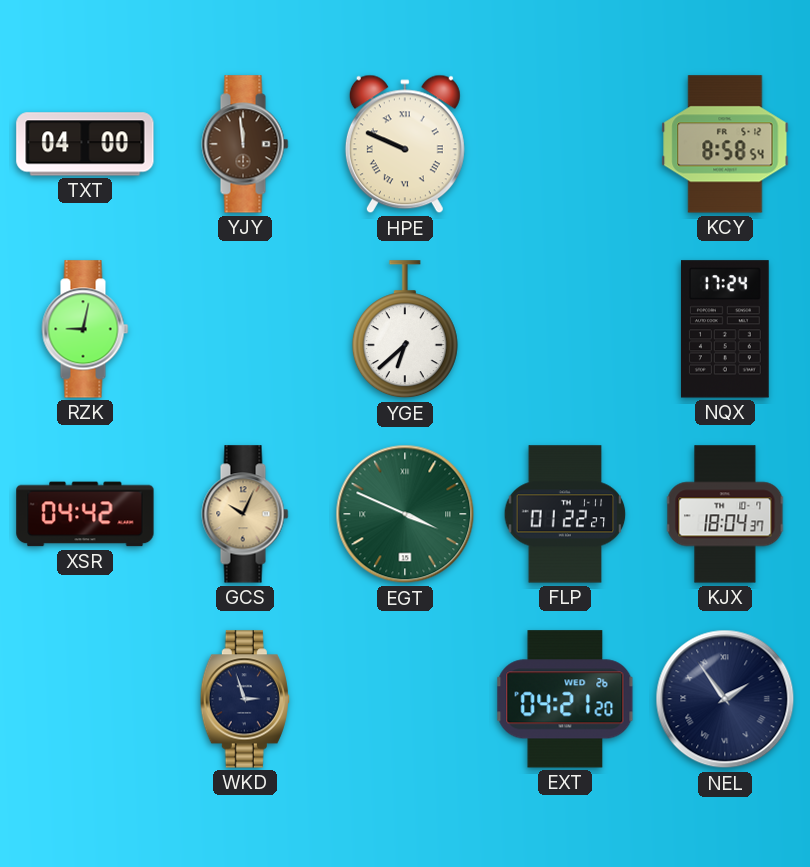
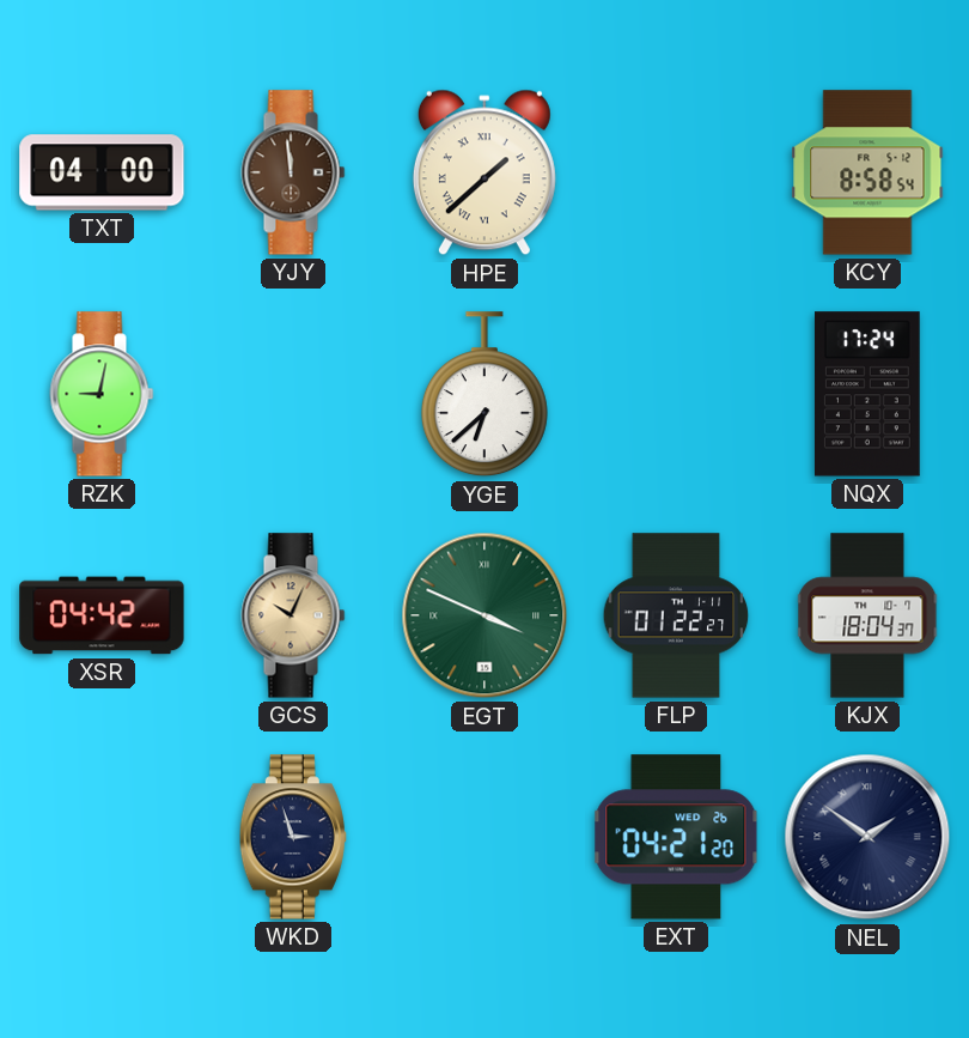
HPE: 9:49 -> 1:38 (484, 172)
NEL: 1:54 -> 1:51 (867, 837)
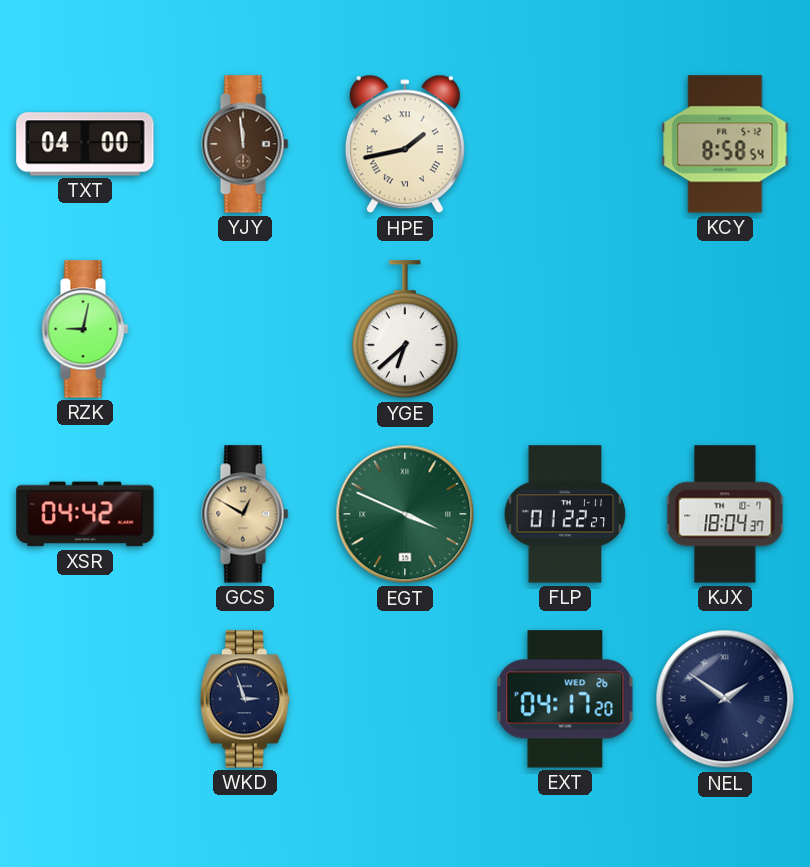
HPE: 1:38 -> 1:43 (405, 144)
NQX: 17:24 -> none (867, 394)
GCS: 10:04 -> 12:50 (245, 514)
EXT: 04:21 -> 04:17 (565, 699)
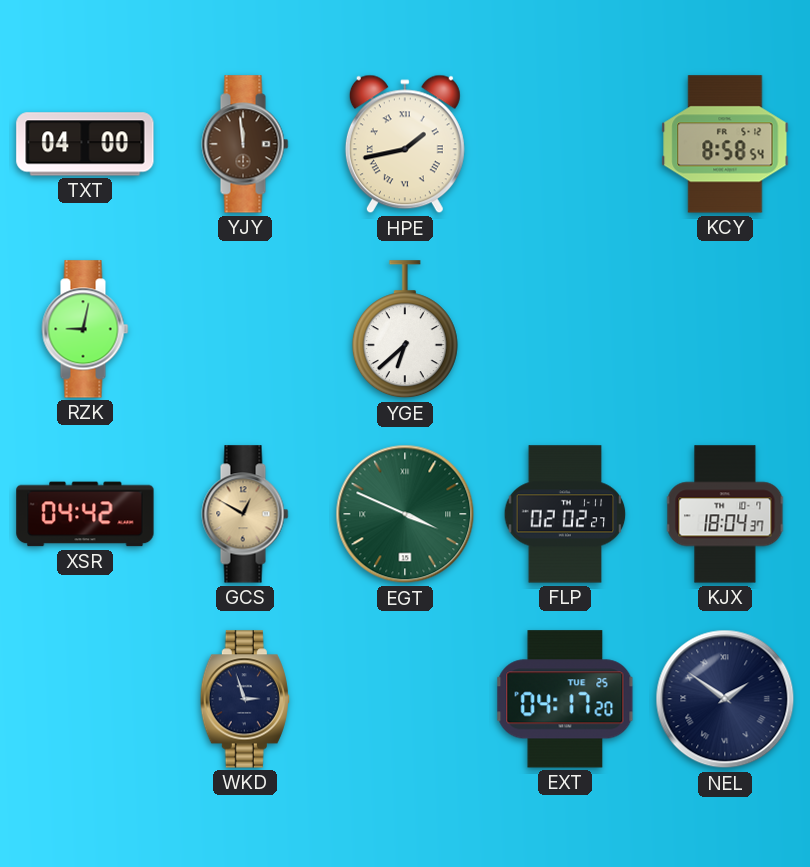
FLP: 01:22 -> 02:02 (565, 514)
EXT date: WED 26 -> TUE 25 (565, 699)
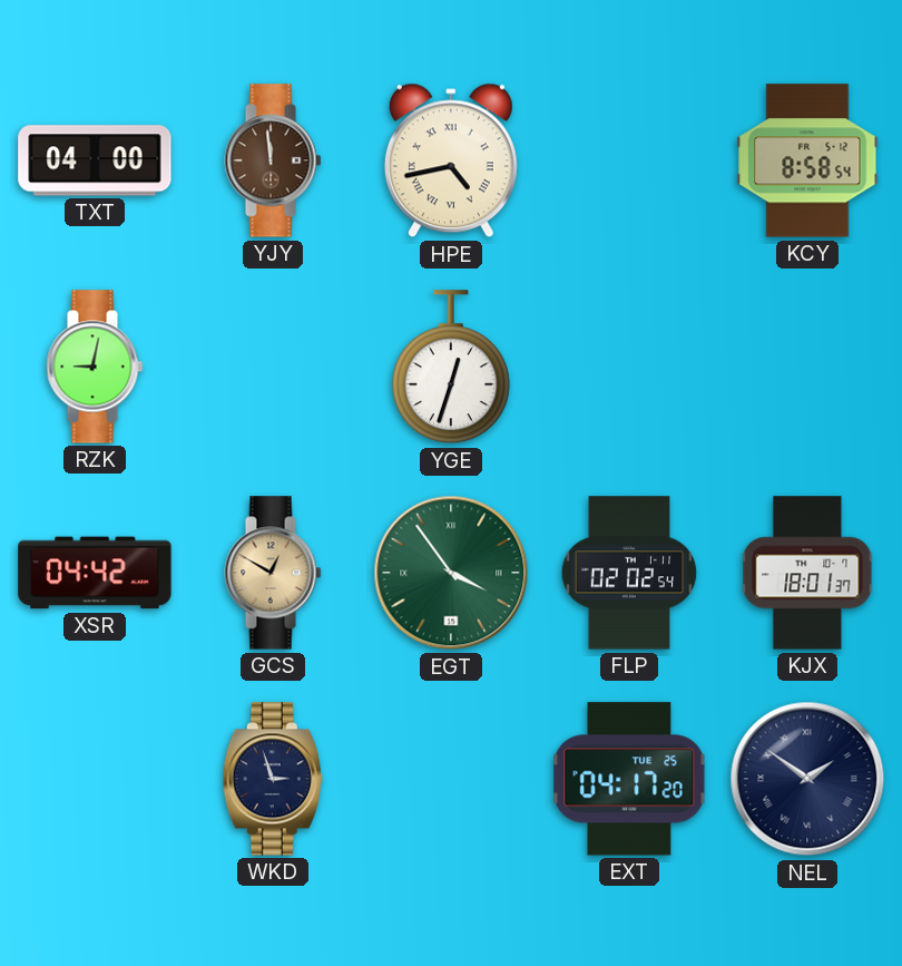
HPE: 1:43 -> 4:43 (451, 160)
YGE: 6:38 -> 12:33 (451, 368)
EGT: 3:49 -> 3:54 (451, 573)
FLP: 02:02:27 -> 02:02:54 (629, 573)
KJX: 18:04 -> 18:01 (807, 573)
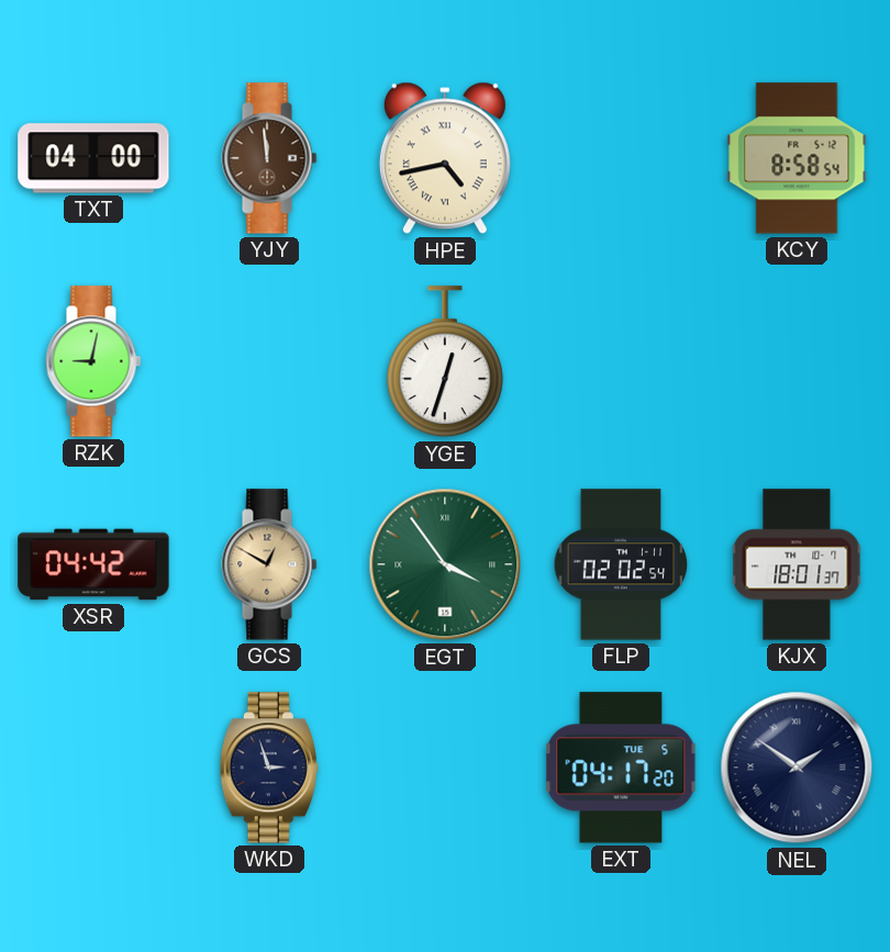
EXT date: TUE 25 -> TUE 5 (621, 768)
